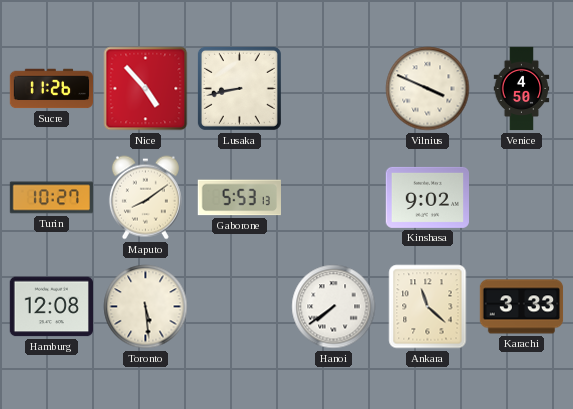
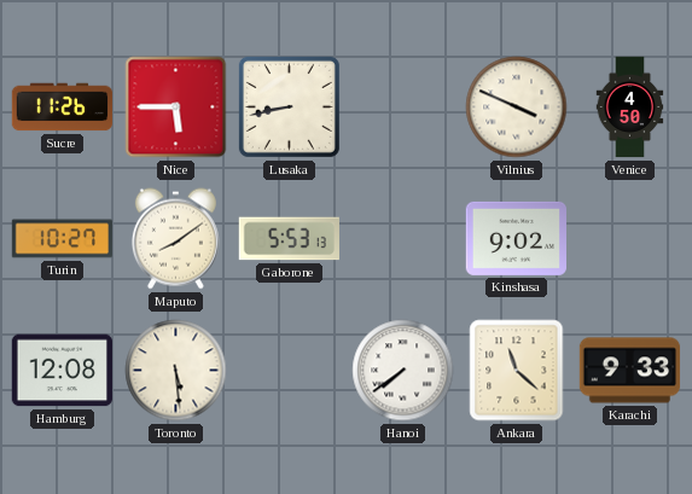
Nice: 4:53 -> 5:45 (176, 107)
Karachi: 3:33 -> 9:33 (630, 371)
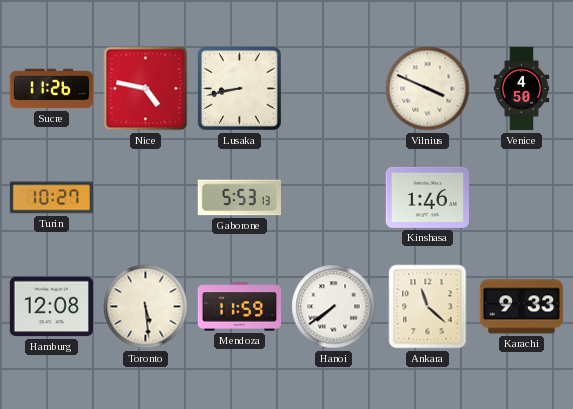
Nice: 5:45 -> 4:47 (146, 89)
Maputo: 8:09 -> none (175, 239)
Kinshasa: 9:02 -> 1:46 (427, 197)
Mendoza: none -> 11:59 (239, 307)
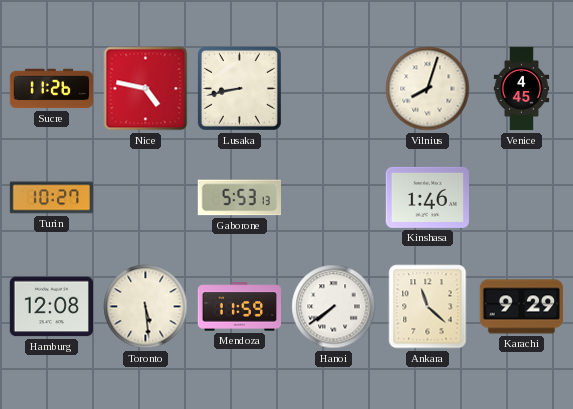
Vilnius: 3:49 -> 8:03 (428, 89)
Venice: 4:50 -> 4:45 (522, 89)
Karachi: 9:33 -> 9:29 (522, 307)
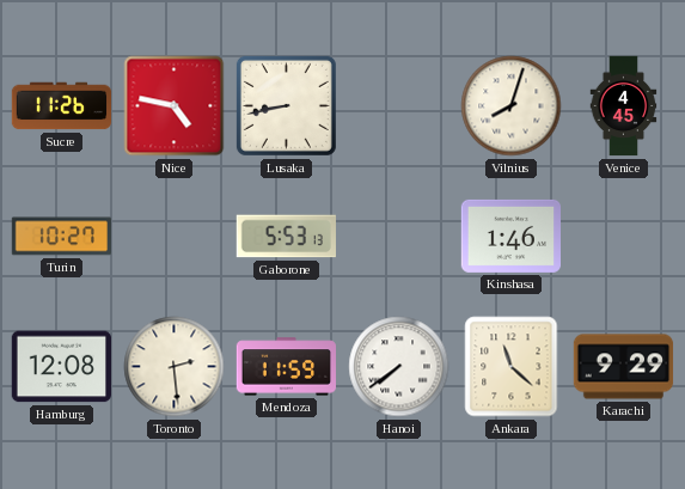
Toronto: 5:29 -> 2:29 (175, 367)
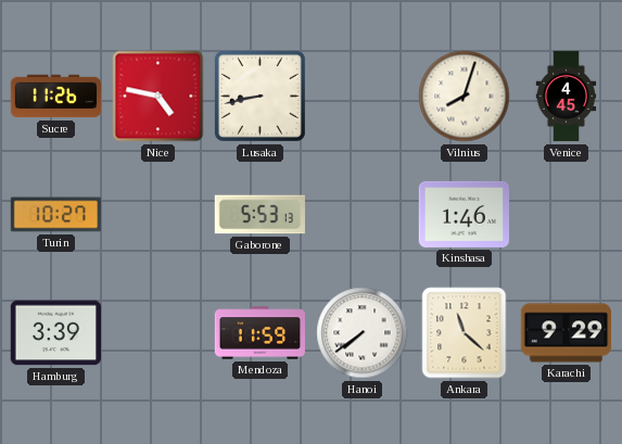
Hamburg: 12:08 -> 3:39 (55, 333)
Toronto: 2:29 -> none (175, 367)
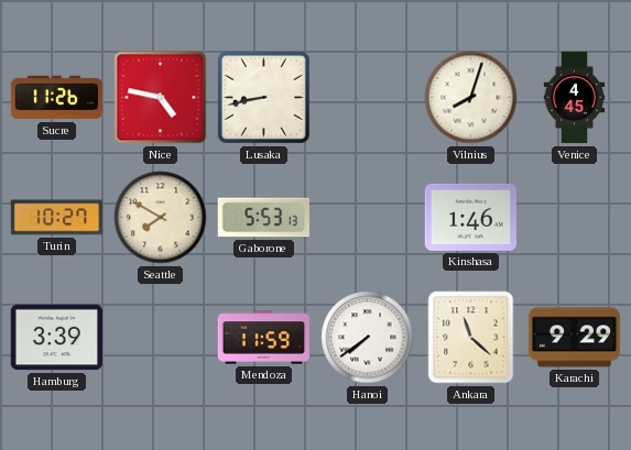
Seattle: none -> 7:50 (161, 218)
